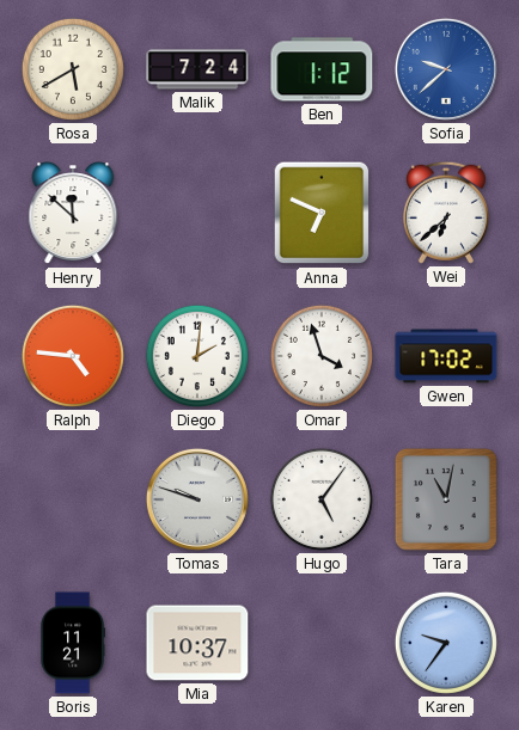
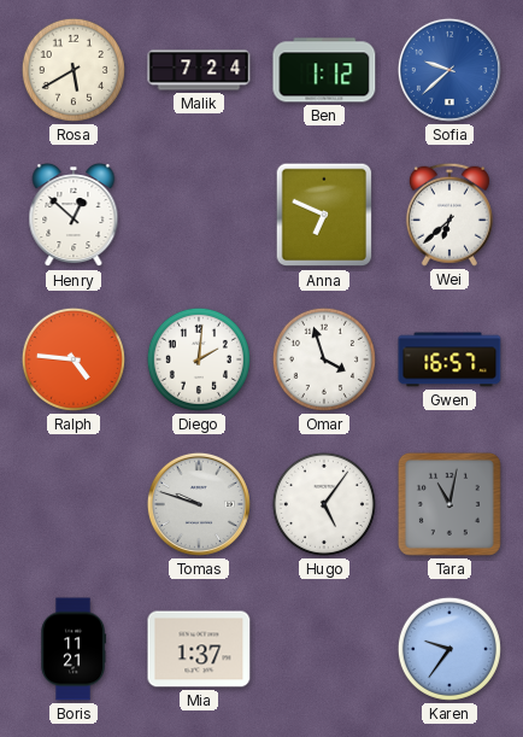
Henry: 11:52 -> 12:52 (74, 216)
Gwen: 17:02 -> 16:57 (449, 359)
Mia: 10:37 -> 1:37 (199, 649)
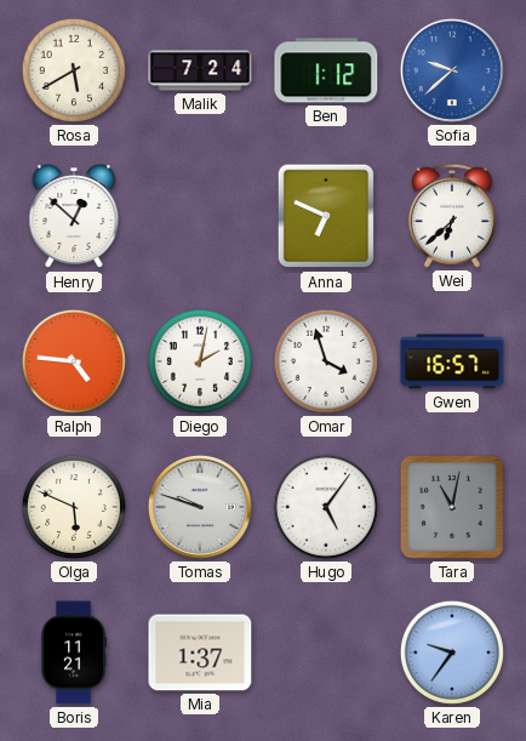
Diego: 2:01 -> 2:02 (200, 361)
Olga: none -> 5:49 (74, 507)
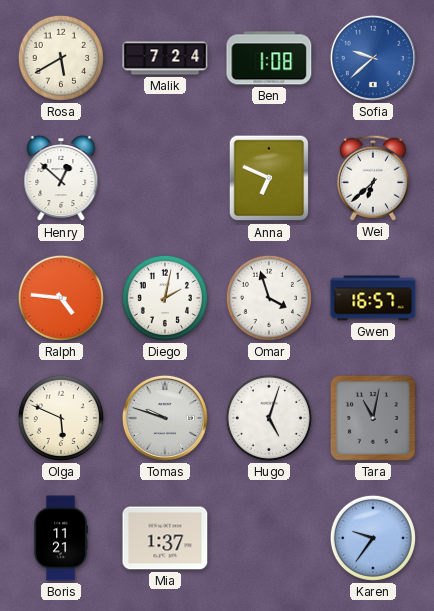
Ben: 1:12 -> 1:08 (269, 58)
Hugo: 5:06 -> 5:03 (269, 418)
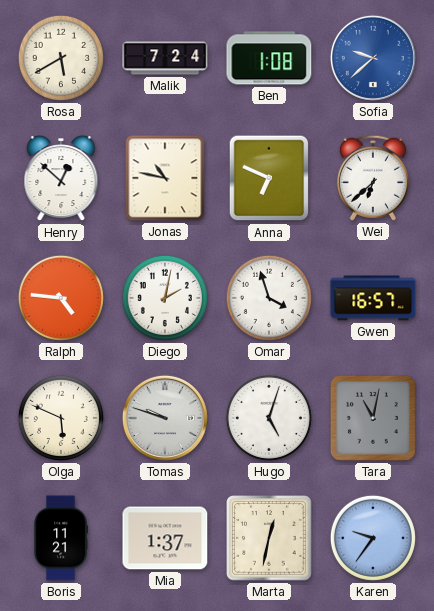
Jonas: none -> 10:47 (165, 178)
Marta: none -> 12:32 (269, 538)
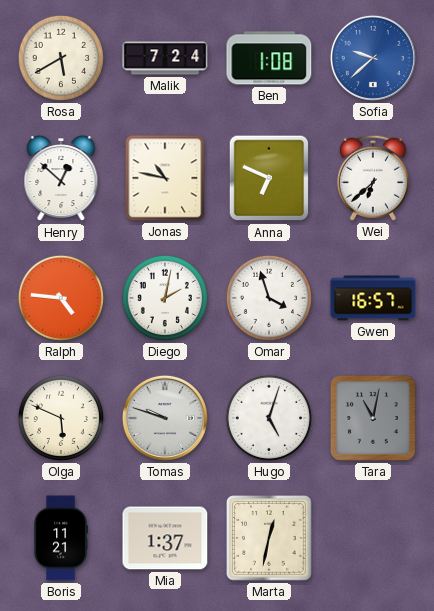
Karen: 9:36 -> none (373, 538)
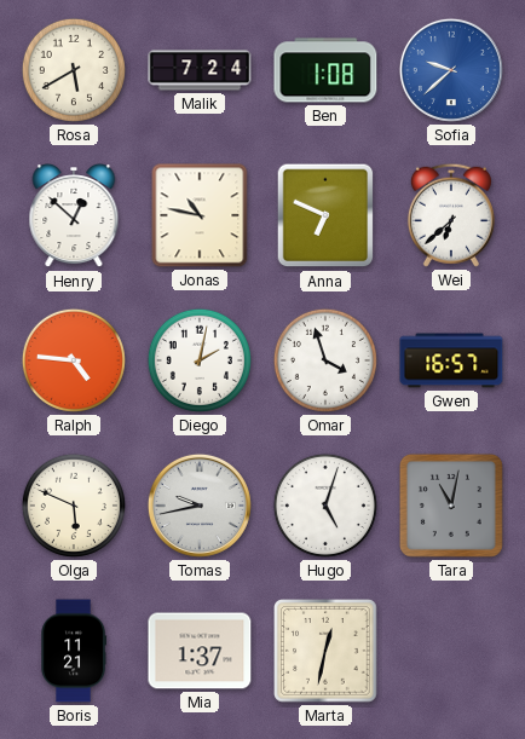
Tomas: 9:48 -> 9:43 (200, 506)
